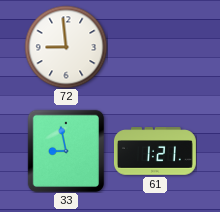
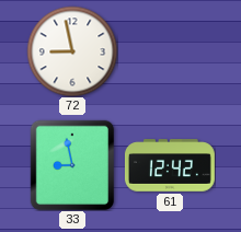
72: 8:59 -> 8:58 (72, 51)
61: 1:21 -> 12:42 (170, 165)
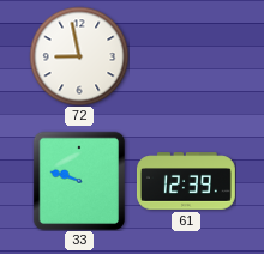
33: 8:58 -> 9:48 (79, 181)
61: 12:42 -> 12:39 (186, 181)
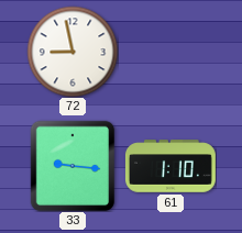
33: 9:48 -> 9:16 (73, 166)
61: 12:39 -> 1:10 (170, 166)
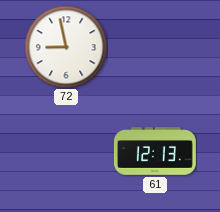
33: 9:16 -> none (73, 166)
61: 1:10 -> 12:13 (155, 151)
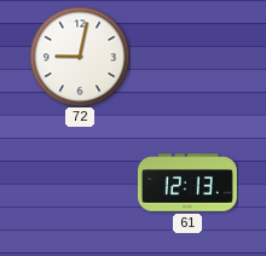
72: 8:58 -> 9:02 (80, 57)
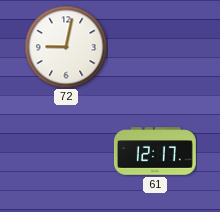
61: 12:13 -> 12:17 (155, 151)
